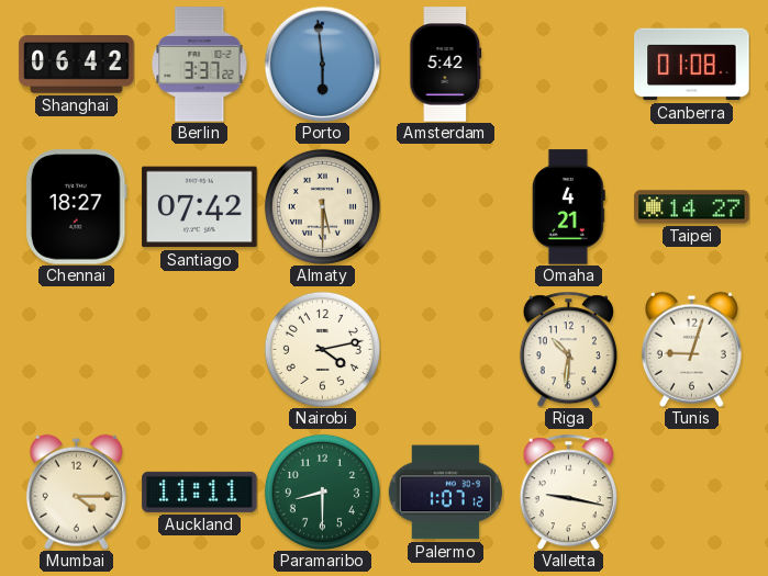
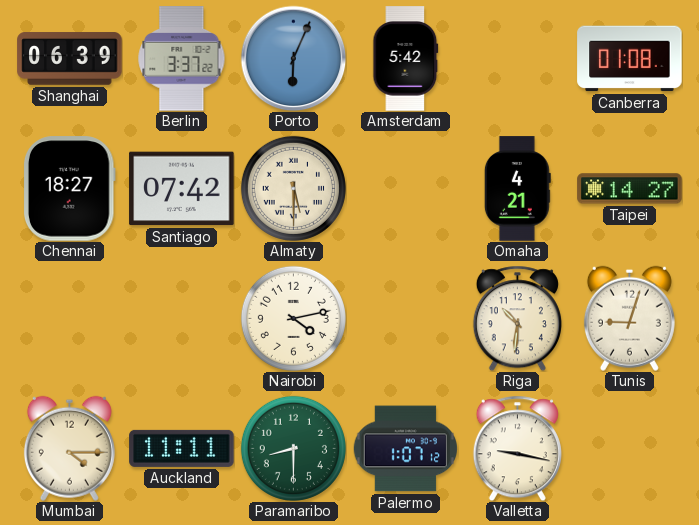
Shanghai: 06:42 -> 06:39 (70, 59)
Porto: 5:59 -> 6:04 (293, 58)
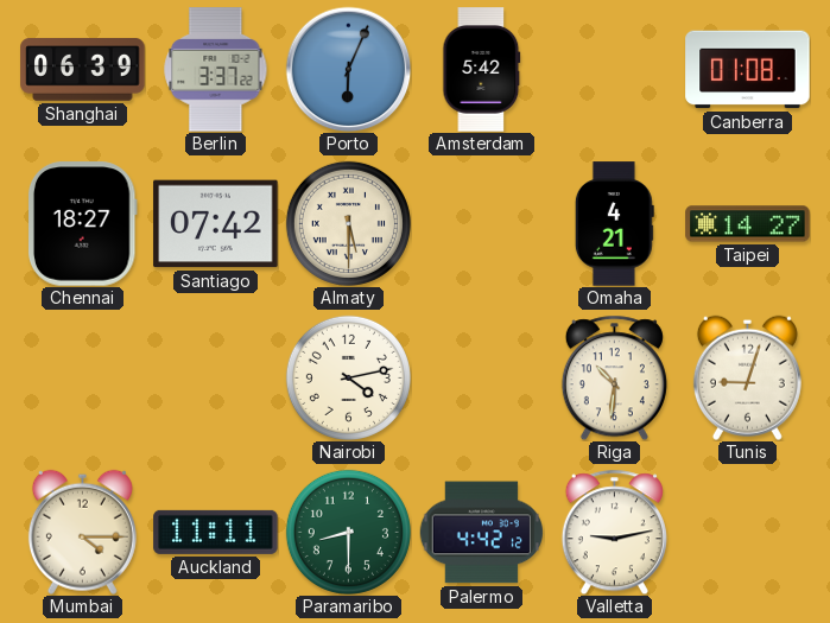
Palermo: 1:07 -> 4:42 (481, 533)
Valletta: 9:17 -> 9:13 (614, 532)
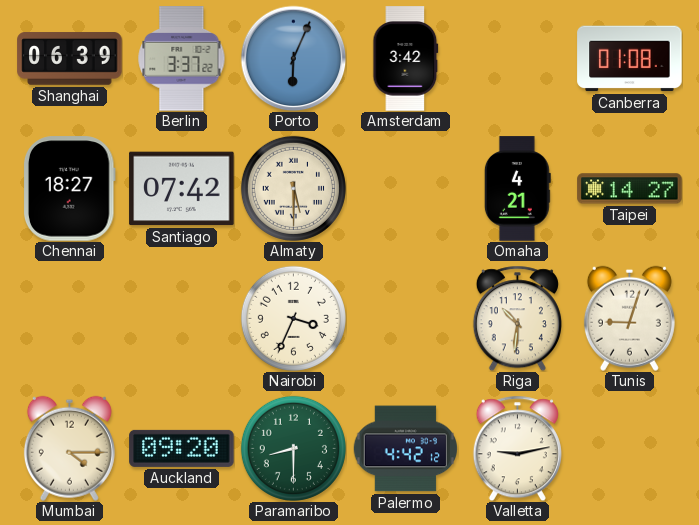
Amsterdam: 5:42 -> 3:42 (406, 59)
Nairobi: 4:13 -> 3:34 (293, 318)
Auckland: 11:11 -> 09:20 (182, 448)
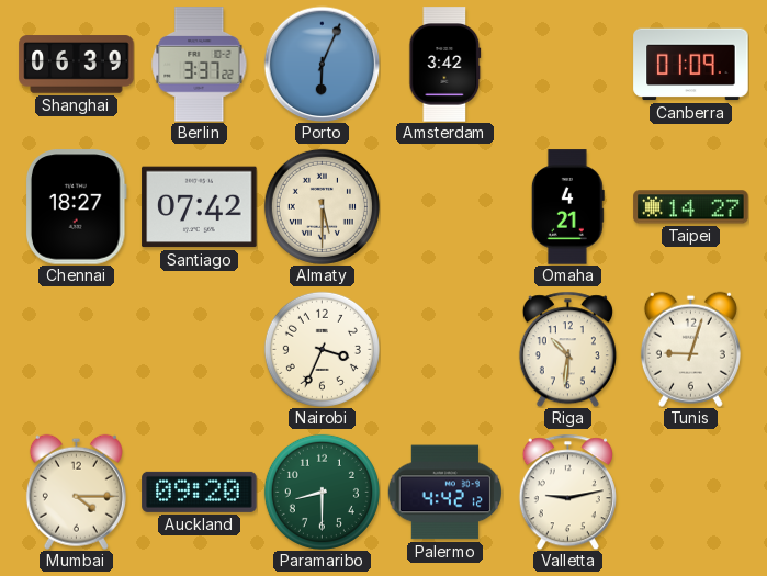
Canberra: 01:08 -> 01:09 (691, 65)
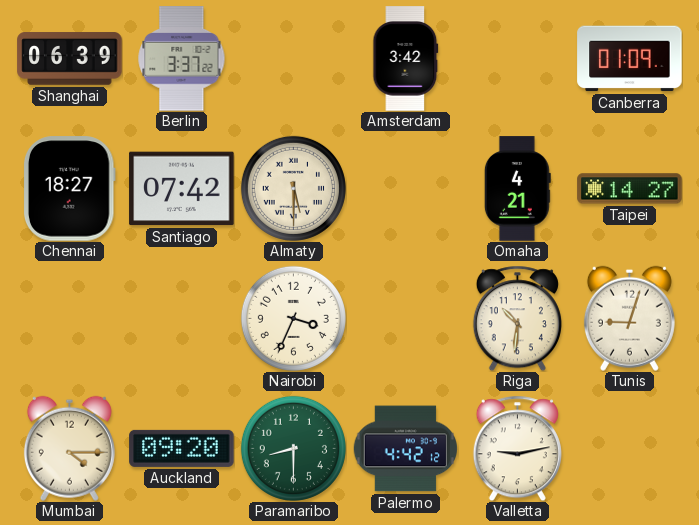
Porto: 6:04 -> none (322, 64)
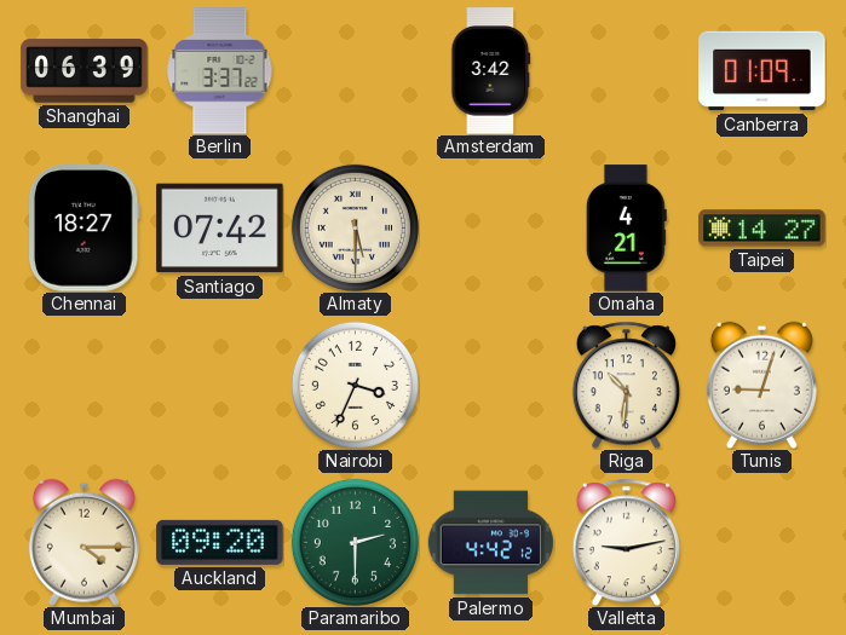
Paramaribo: 8:30 -> 2:30 (355, 542)
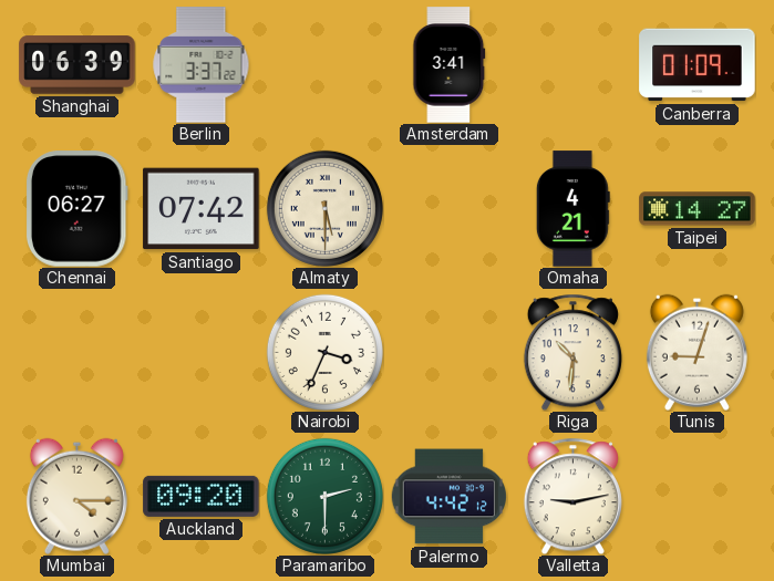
Amsterdam: 3:42 -> 3:41 (450, 65)
Chennai: 18:27 -> 06:27 (76, 209)
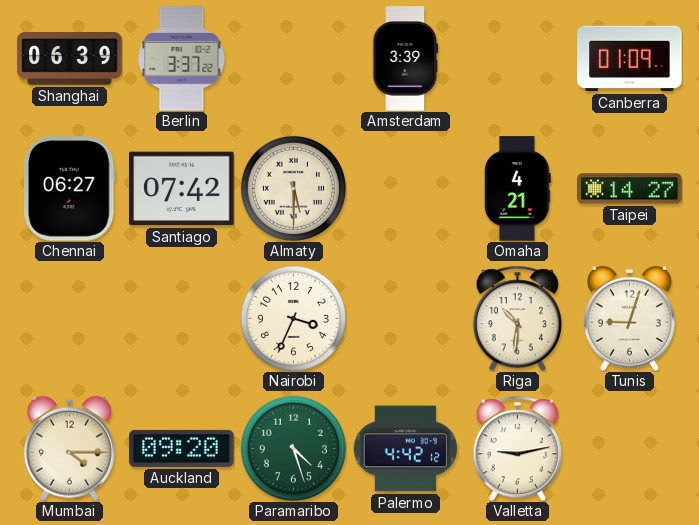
Amsterdam: 3:41 -> 3:39 (406, 59)
Paramaribo: 2:30 -> 4:27 (293, 448)
